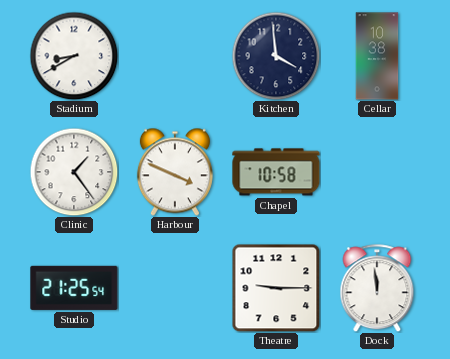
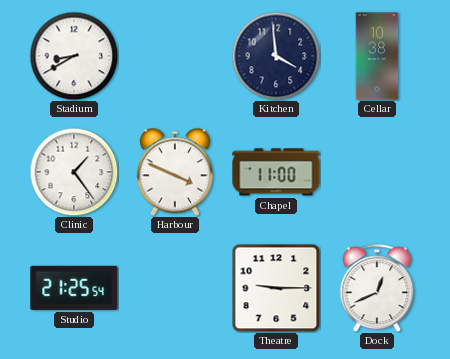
Chapel: 10:58 -> 11:00 (276, 172)
Dock: 11:59 -> 12:41 (377, 288)
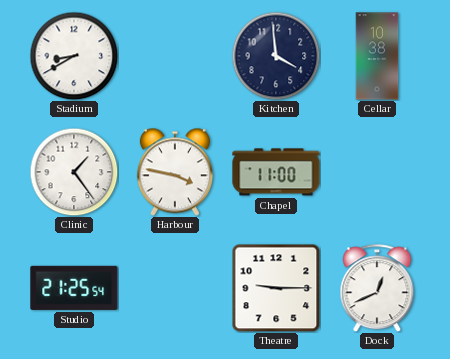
Harbour: 3:49 -> 3:47 (175, 172)
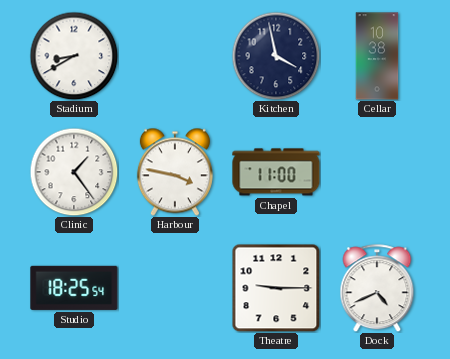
Kitchen: 3:59 -> 3:58 (276, 56)
Studio: 21:25 -> 18:25 (74, 288)
Dock: 12:41 -> 4:41 (377, 288)
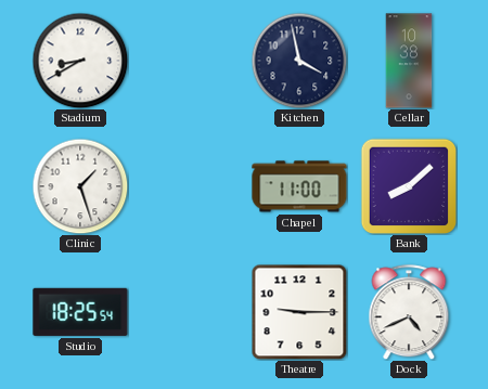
Clinic: 1:24 -> 1:27 (80, 186)
Harbour: 3:47 -> none (175, 172)
Bank: none -> 8:08 (409, 186)
